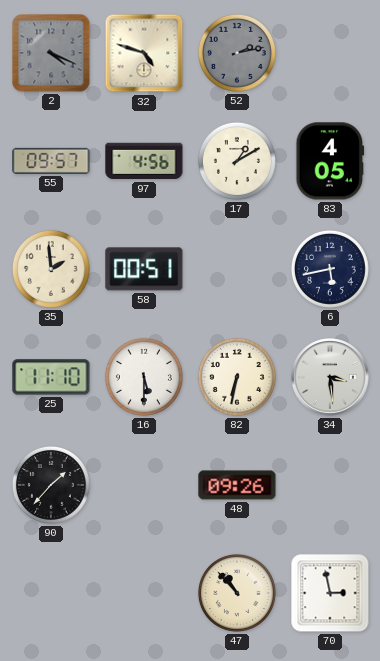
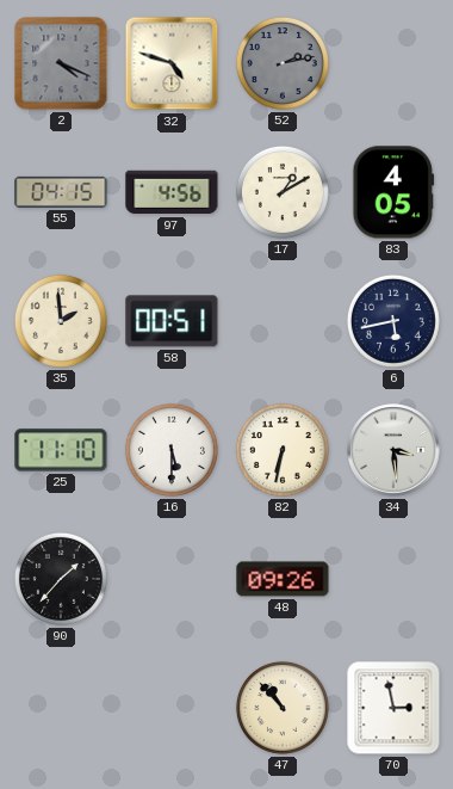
55: 09:57 -> 04:15 (61, 192)
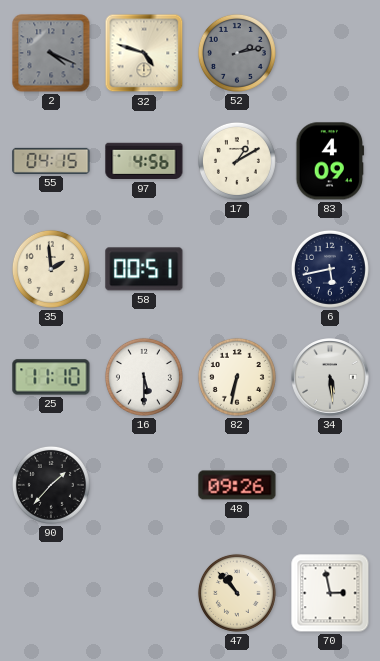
83: 4:05 -> 4:09 (330, 161)
34: 3:29 -> 5:29 (330, 377)
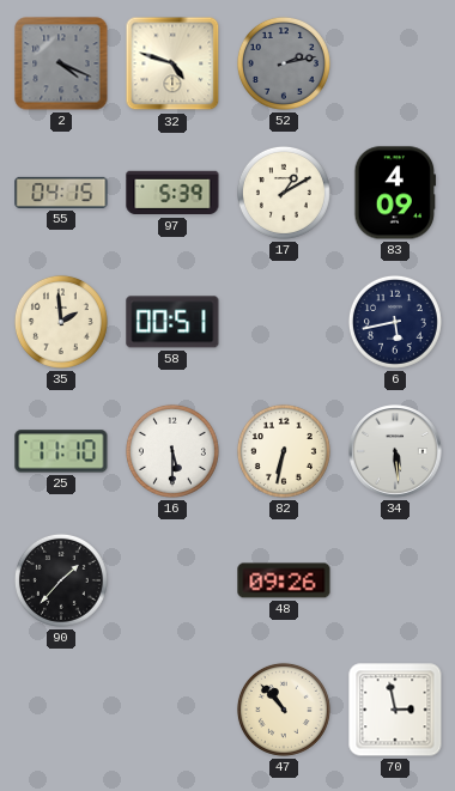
97: 4:56 -> 5:39 (172, 193)
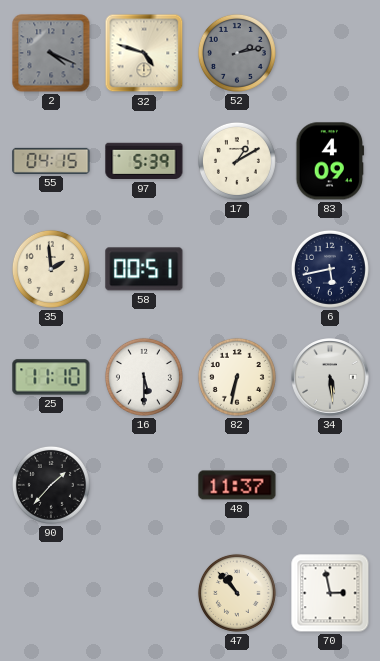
48: 09:26 -> 11:37 (237, 485)
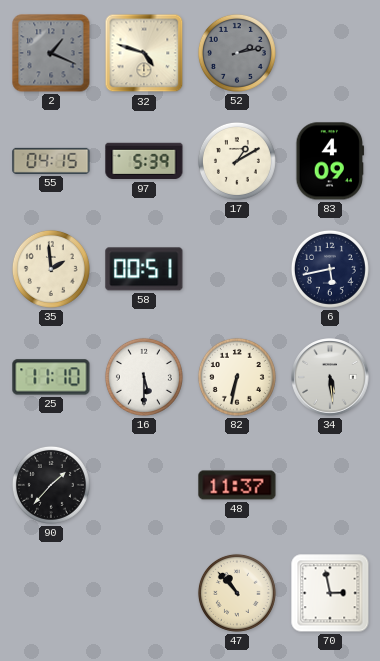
2: 4:19 -> 1:19 (51, 53)
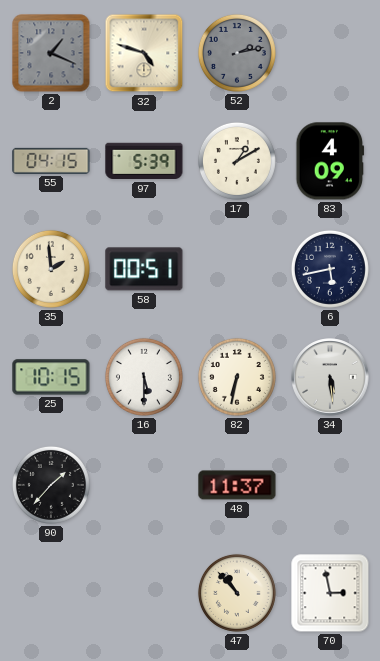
25: 11:10 -> 10:15 (51, 377)
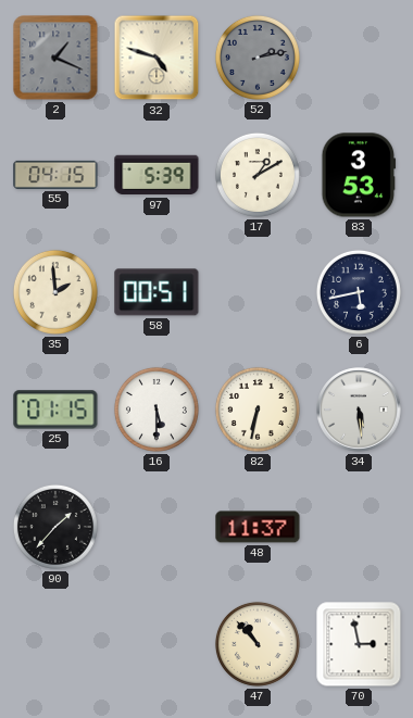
83: 4:09 -> 3:53 (359, 175)
25: 10:15 -> 01:15 (55, 410)
